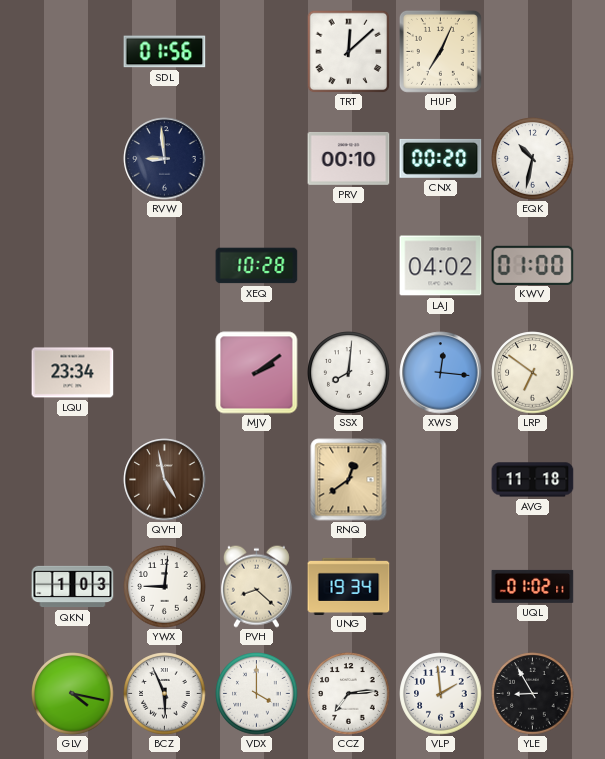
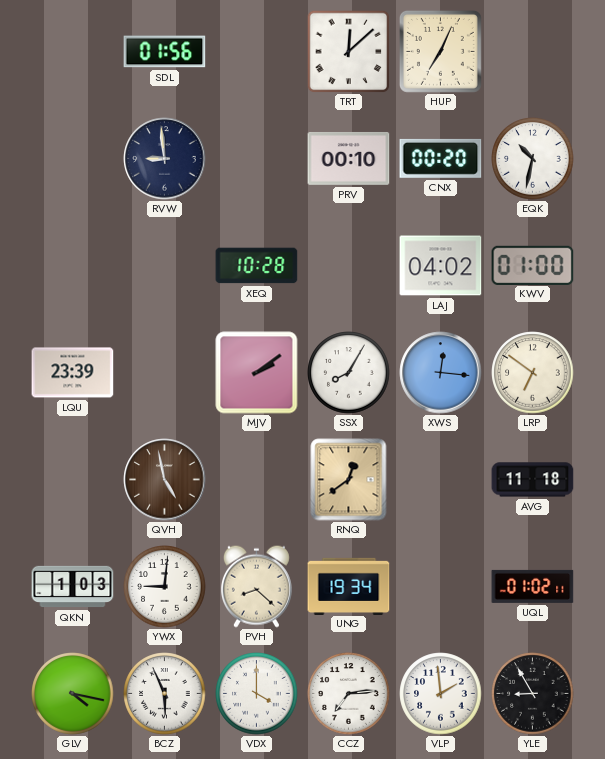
LQU: 23:34 -> 23:39 (73, 373)
SSX: 8:01 -> 8:05 (349, 373)
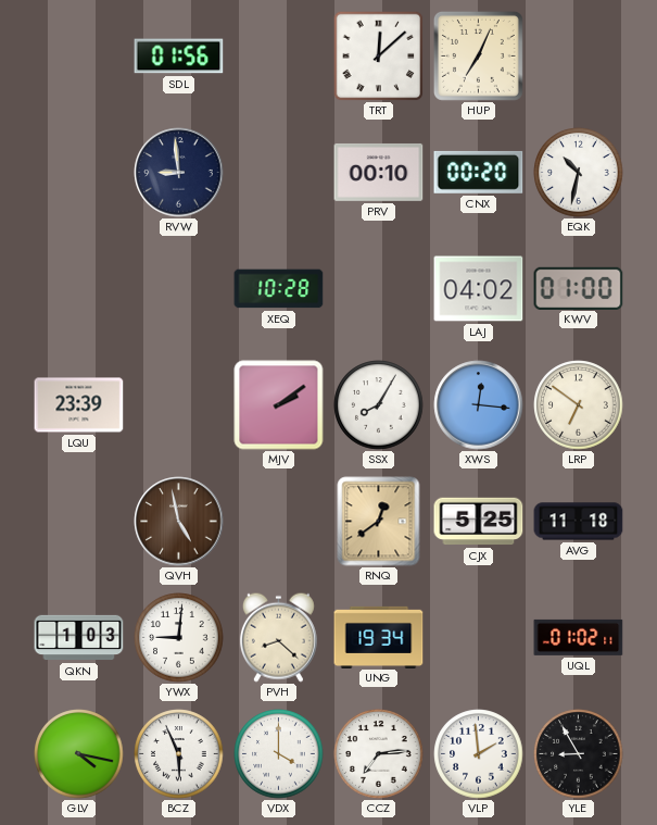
CJX: none -> 5:25 (479, 522)
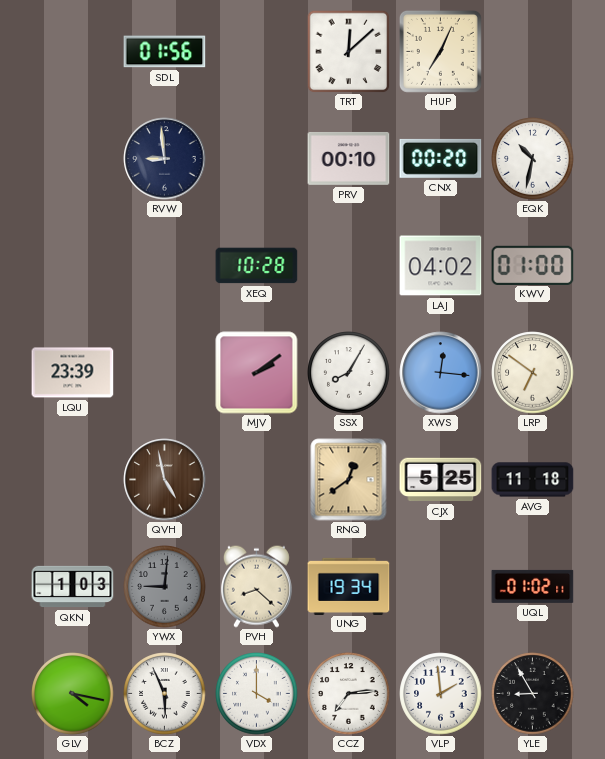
YWX dial: white -> grey (165, 587)
